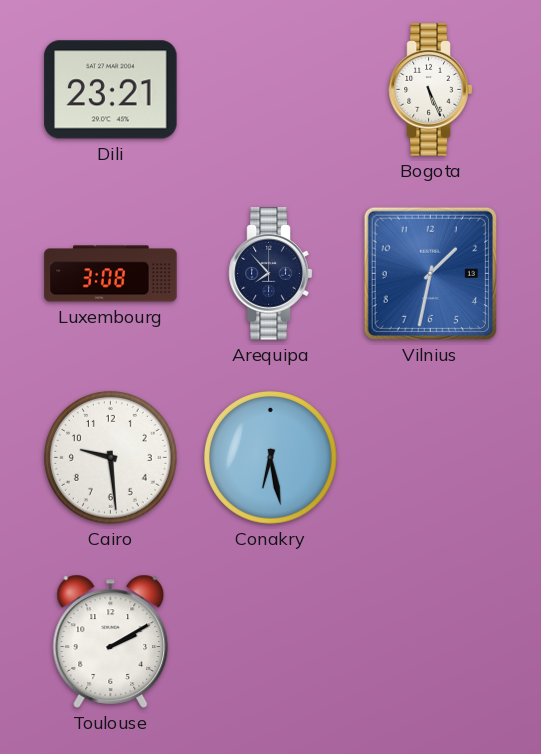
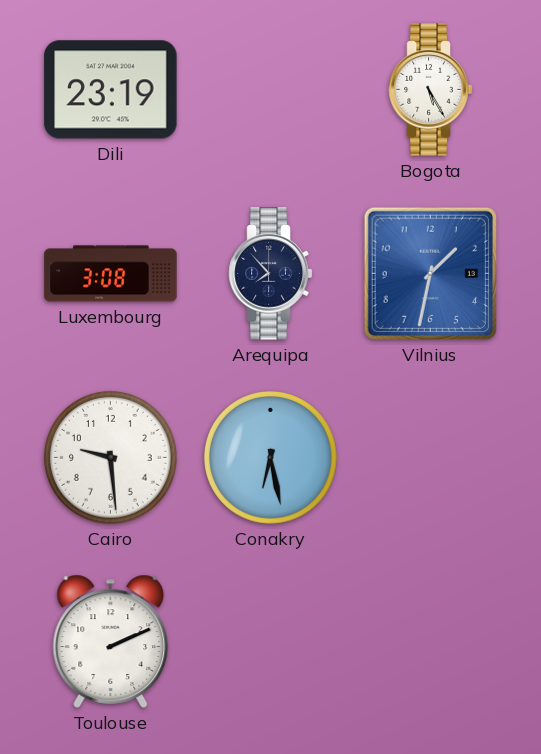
Dili: 23:21 -> 23:19 (111, 90)
Bogota: 5:26 -> 5:25 (431, 90)
Toulouse: 2:10 -> 2:11 (111, 641)
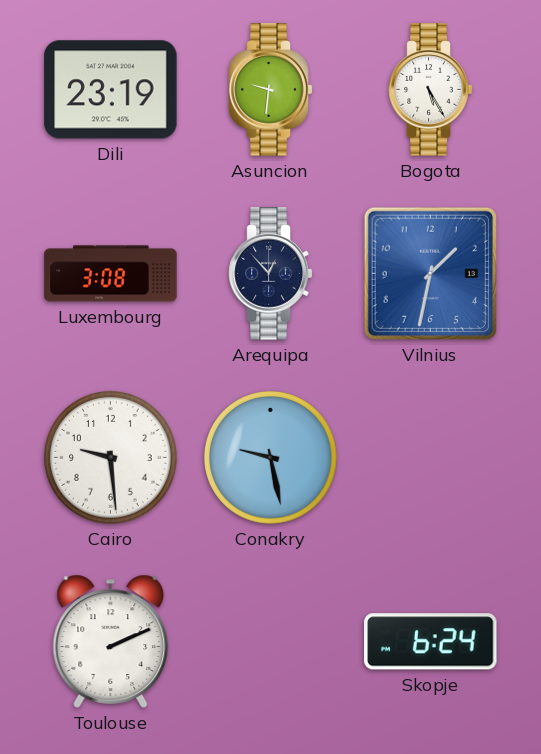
Asuncion: none -> 9:31 (271, 90)
Arequipa: 7:53 -> 12:53 (271, 274)
Conakry: 6:28 -> 9:28 (270, 457)
Skopje: none -> 6:24 (431, 642)
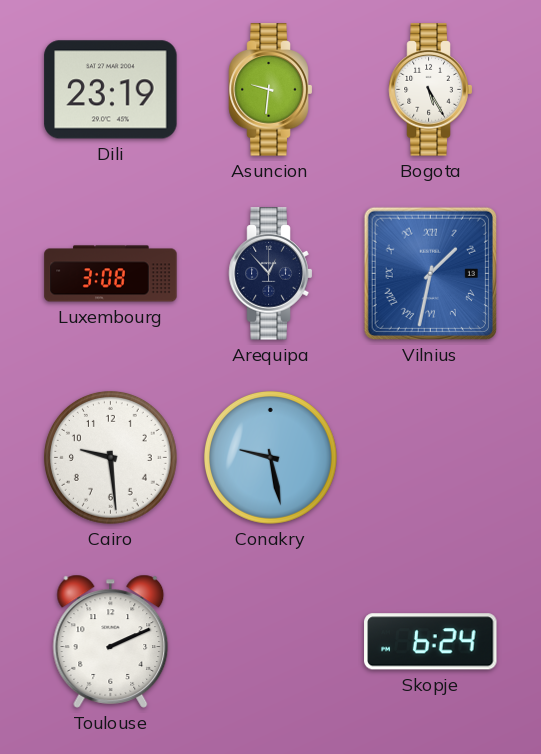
Vilnius numerals: Arabic -> Roman (430, 273)
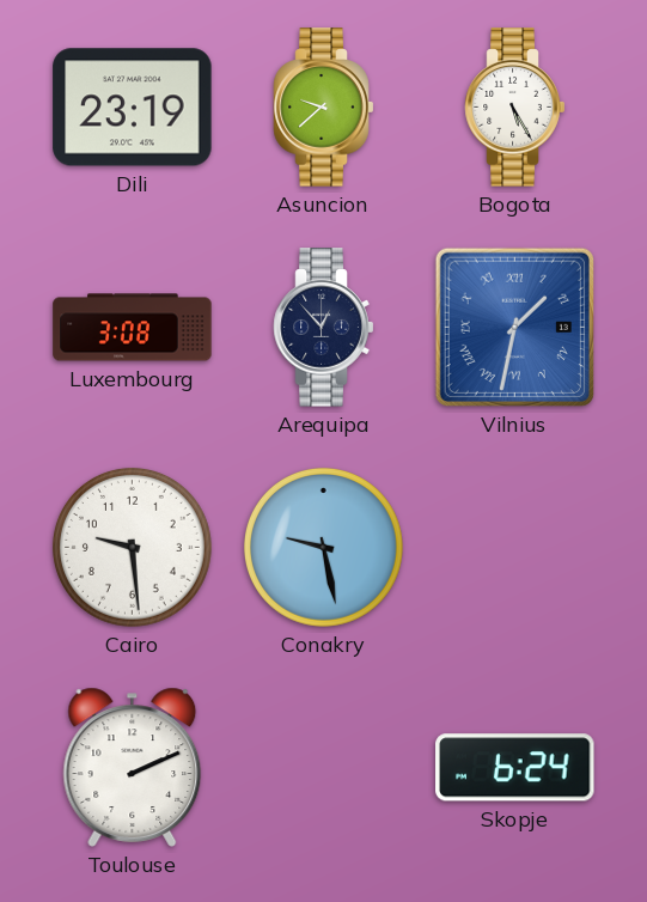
Asuncion: 9:31 -> 9:38 (324, 108)
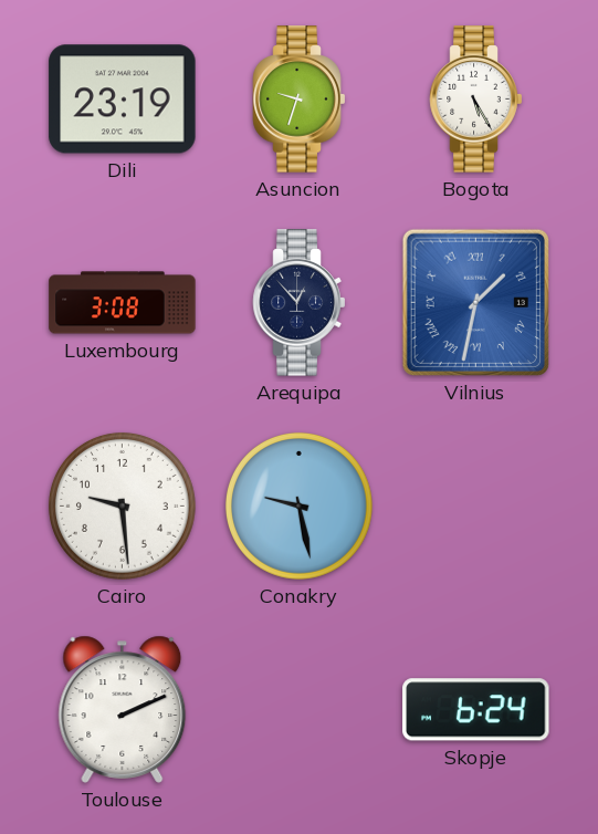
Asuncion: 9:38 -> 9:33 (300, 100)
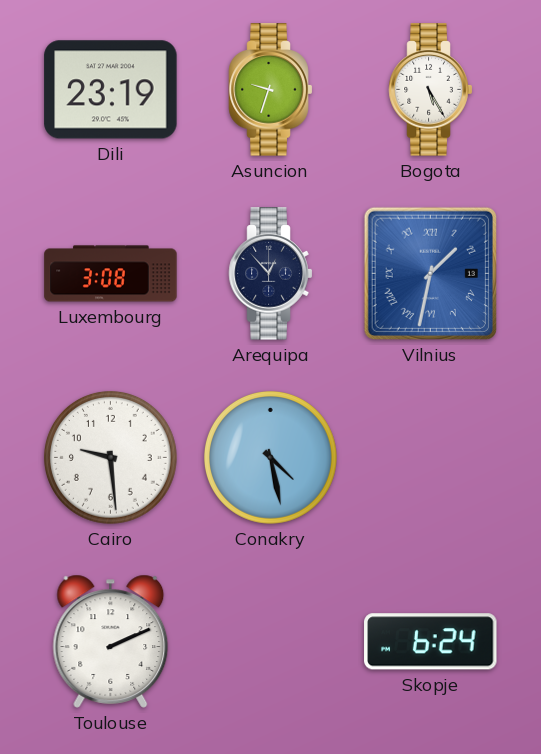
Conakry: 9:28 -> 4:28 (270, 457)
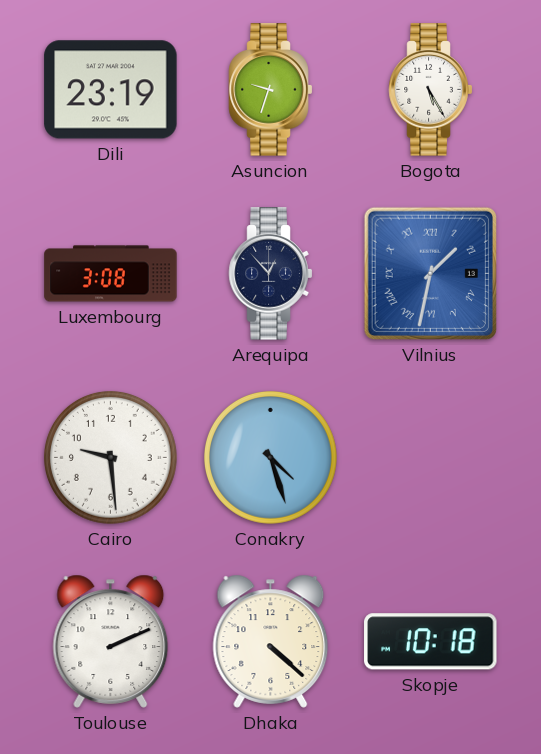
Conakry: 4:28 -> 4:27 (270, 457)
Dhaka: none -> 4:22 (271, 641)
Skopje: 6:24 -> 10:18 (431, 642)
